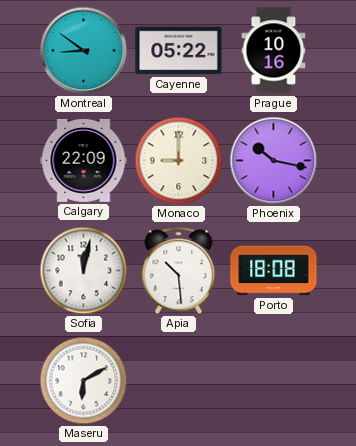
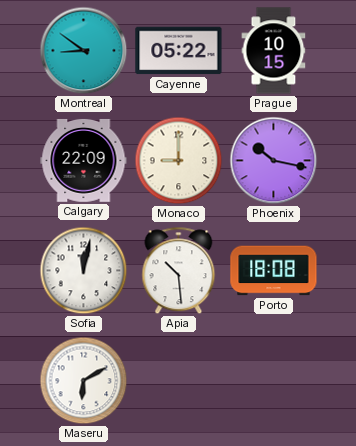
Prague: 10:16 -> 10:15 (274, 51)
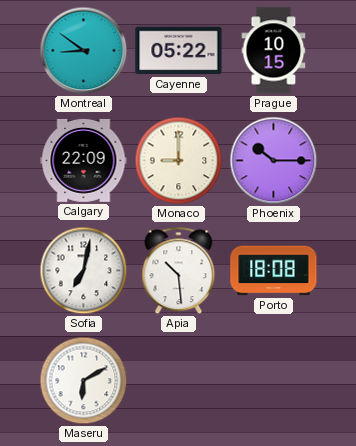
Phoenix: 10:17 -> 10:15 (274, 161)
Sofia: 12:02 -> 7:02 (84, 271)
